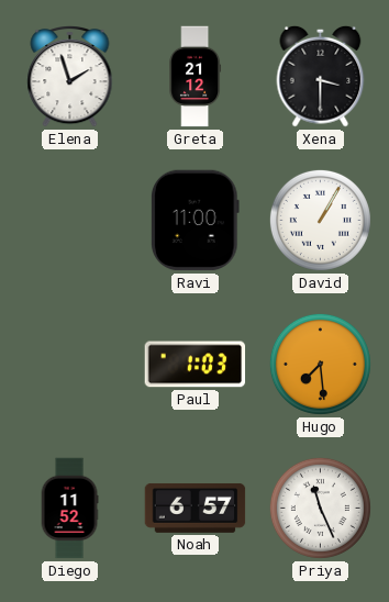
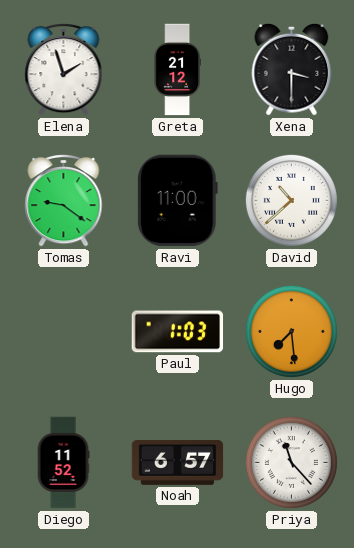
Tomas: none -> 9:21 (64, 200)
David: 1:05 -> 10:38 (291, 200)
Priya: 11:26 -> 11:23 (291, 462)
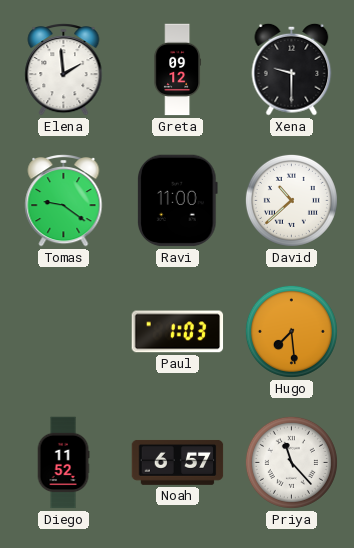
Elena: 1:57 -> 1:59 (64, 69)
Greta: 21:12 -> 09:12 (178, 70)
Xena: 3:30 -> 9:30 (292, 69)
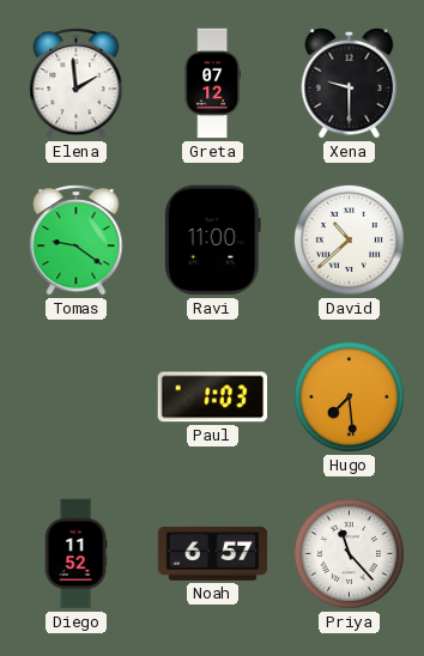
Greta: 09:12 -> 07:12 (213, 84)
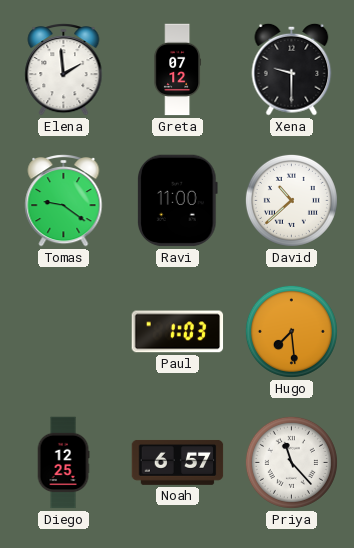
Diego: 11:52 -> 12:25 (63, 463)
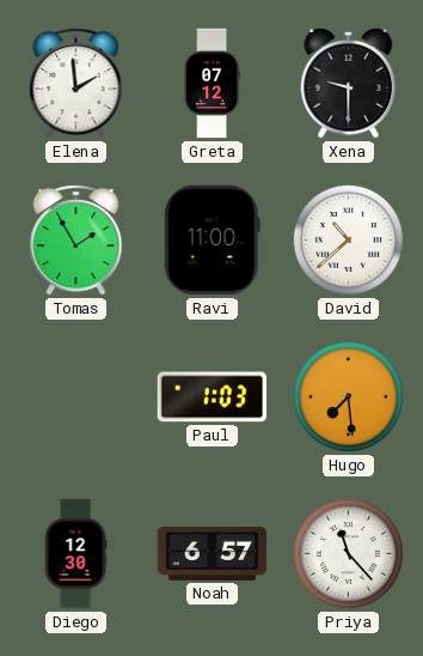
Tomas: 9:21 -> 1:55 (76, 239)
Diego: 12:25 -> 12:30 (75, 554)
